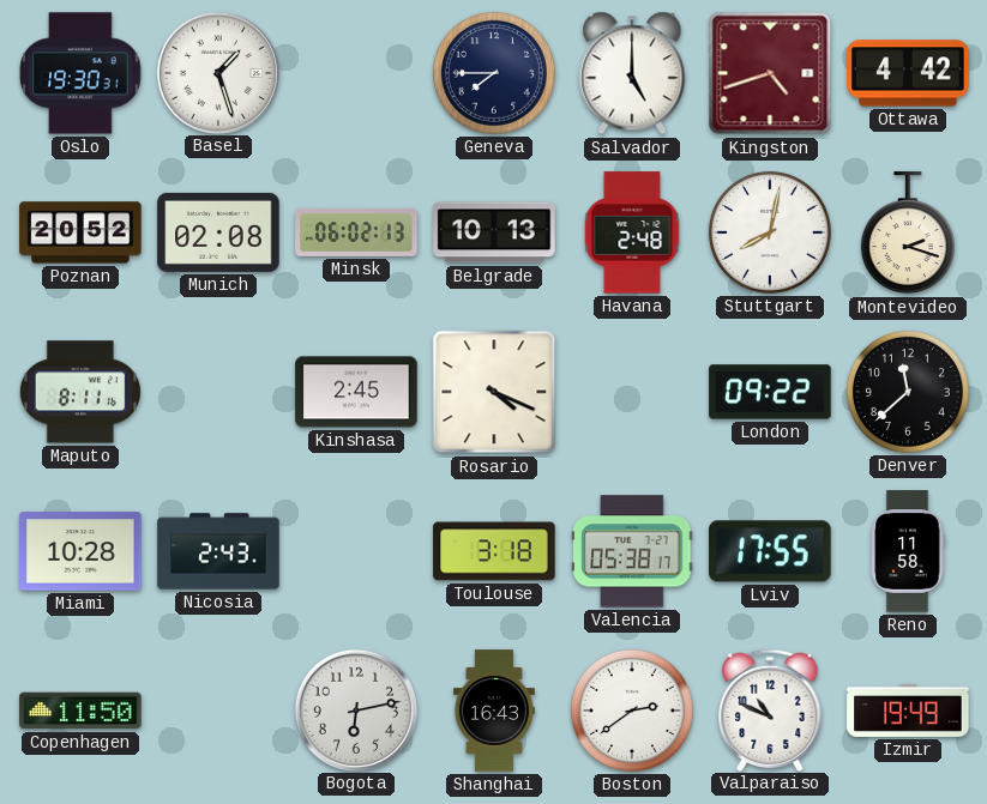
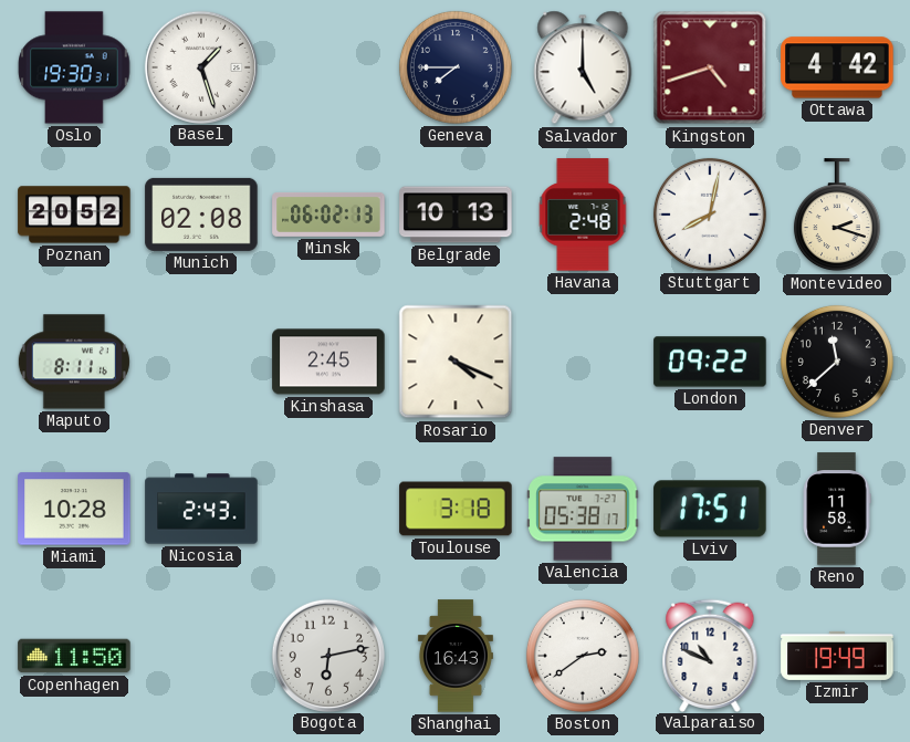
Lviv: 17:55 -> 17:51 (710, 509)
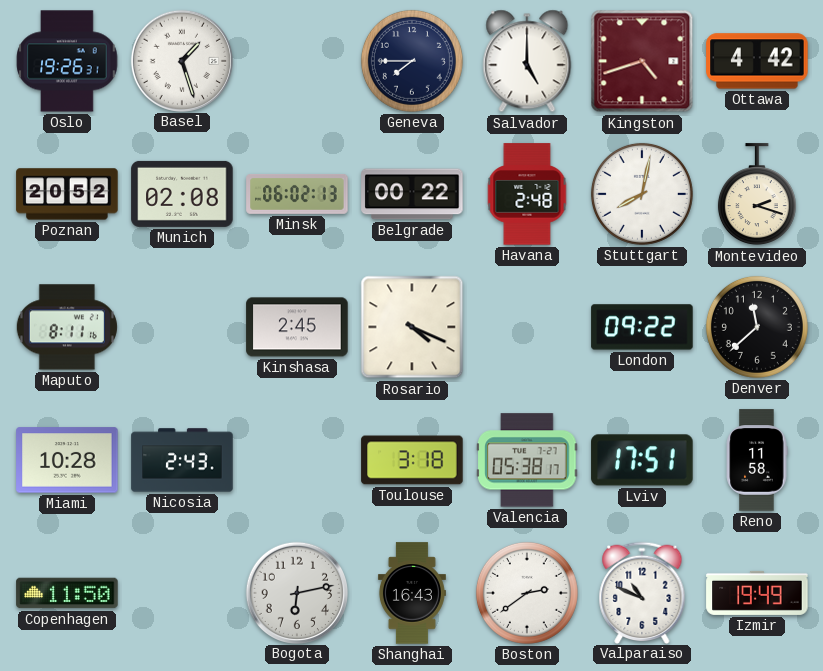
Oslo: 19:30 -> 19:26 (67, 61)
Belgrade: 10:13 -> 00:22 (412, 194)
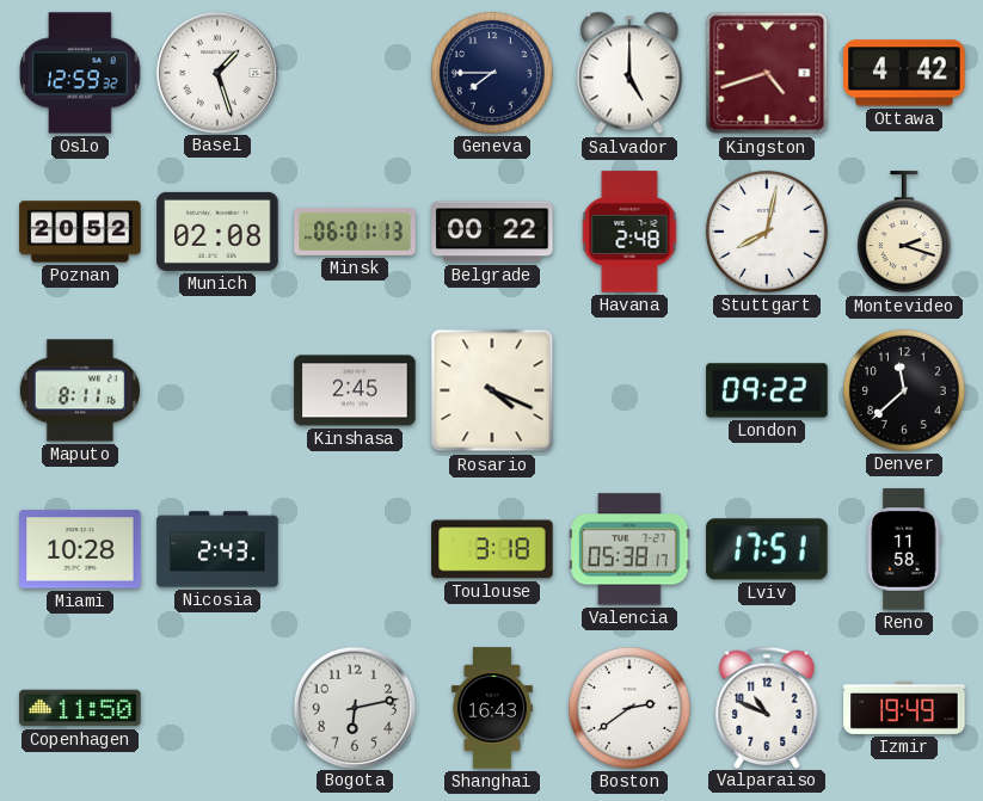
Oslo: 19:26 -> 12:59 (80, 73)
Minsk: 06:02 -> 06:01 (355, 232)
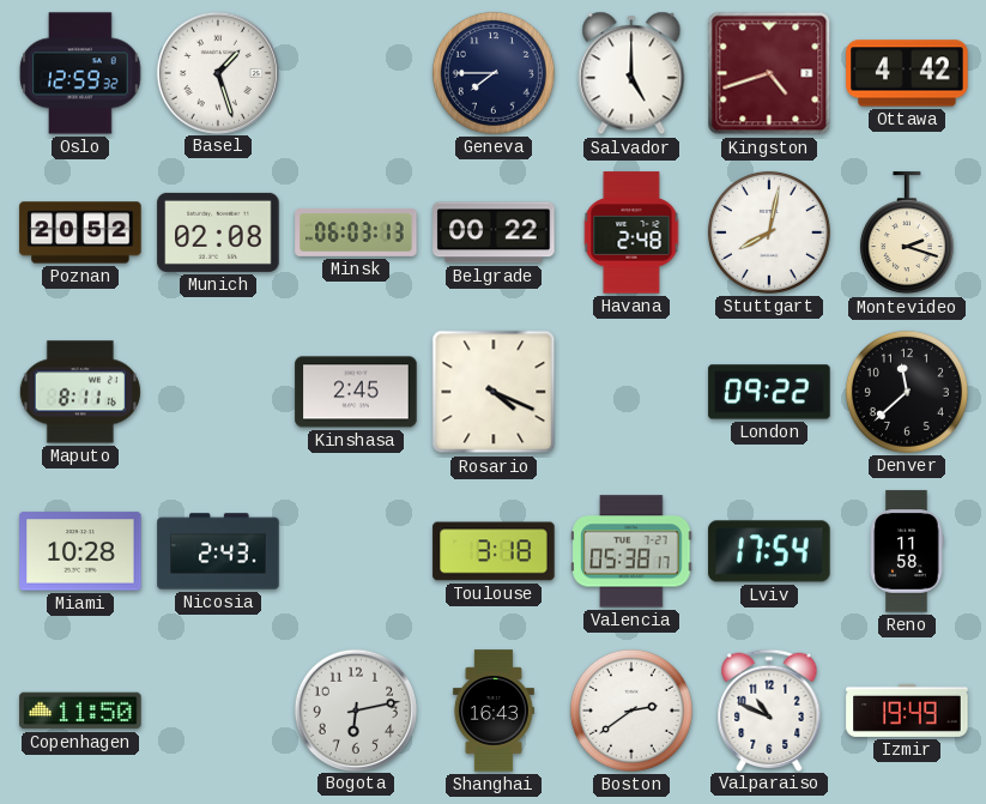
Minsk: 06:01 -> 06:03 (356, 232)
Lviv: 17:51 -> 17:54 (769, 551)
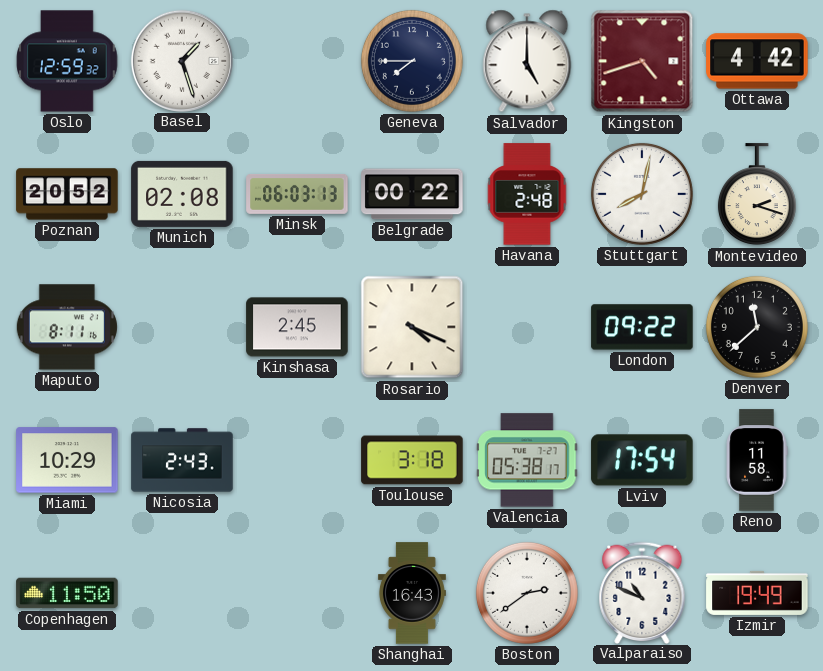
Miami: 10:28 -> 10:29 (67, 460)
Bogota: 6:13 -> none (355, 709)
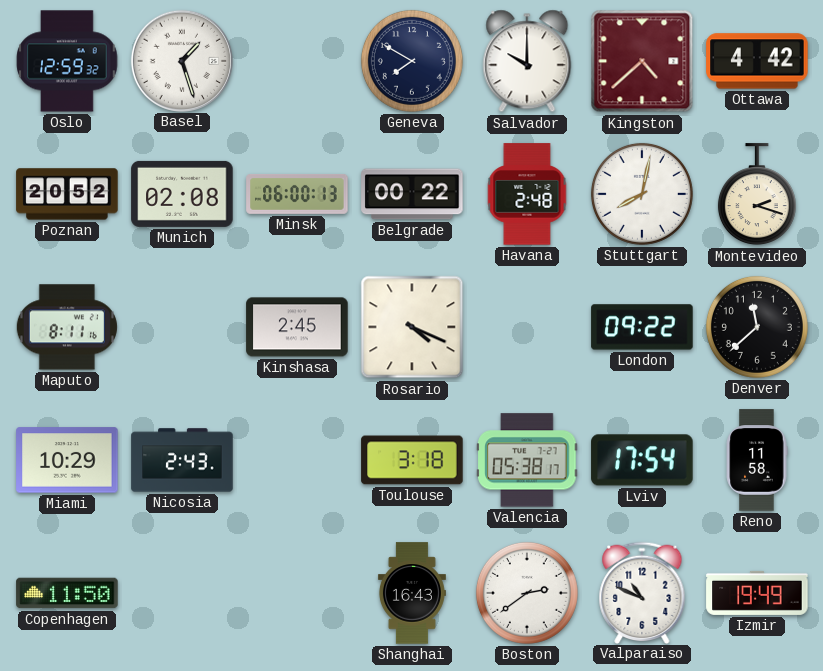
Geneva: 7:45 -> 7:50 (412, 61)
Salvador: 5:00 -> 10:00 (527, 61)
Kingston: 4:42 -> 4:38 (642, 61)
Minsk: 06:03 -> 06:00 (297, 194)
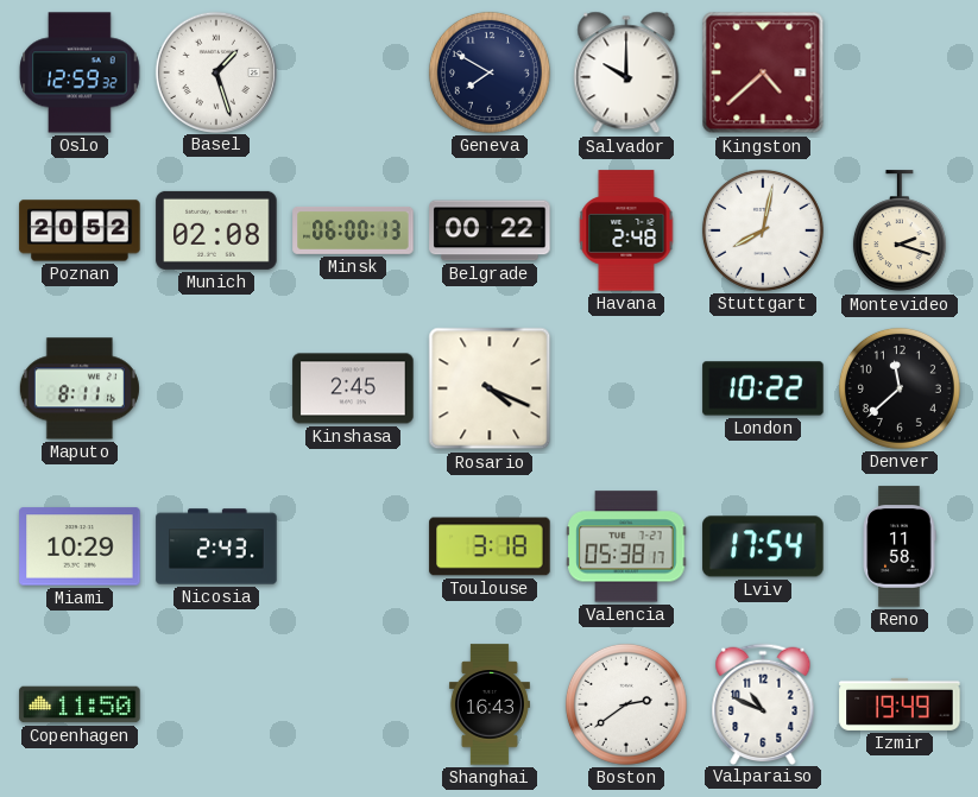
Ottawa: 4:42 -> none (757, 61)
London: 09:22 -> 10:22 (763, 388)
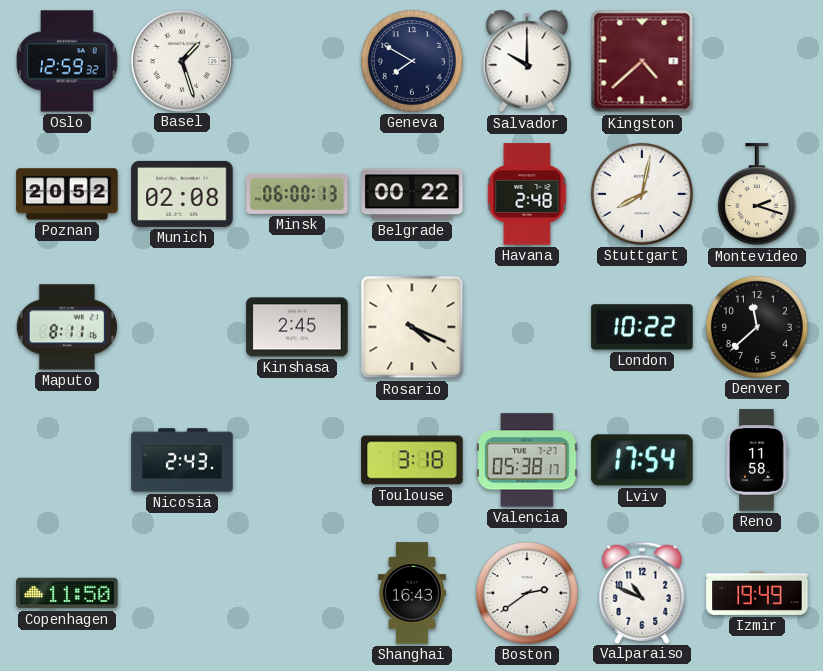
Miami: 10:29 -> none (80, 546)
